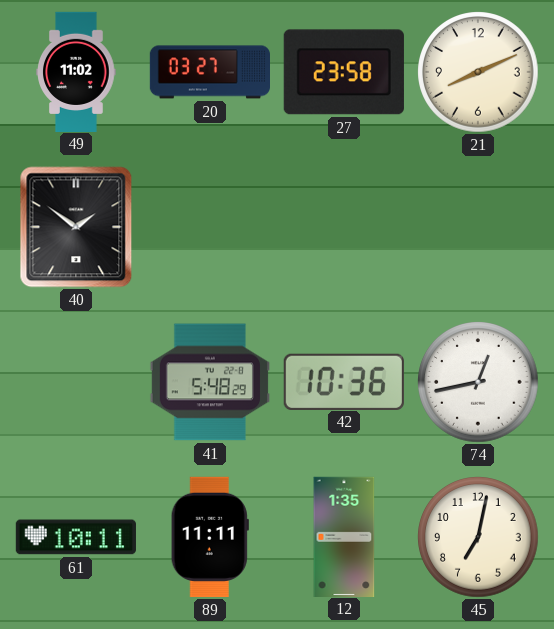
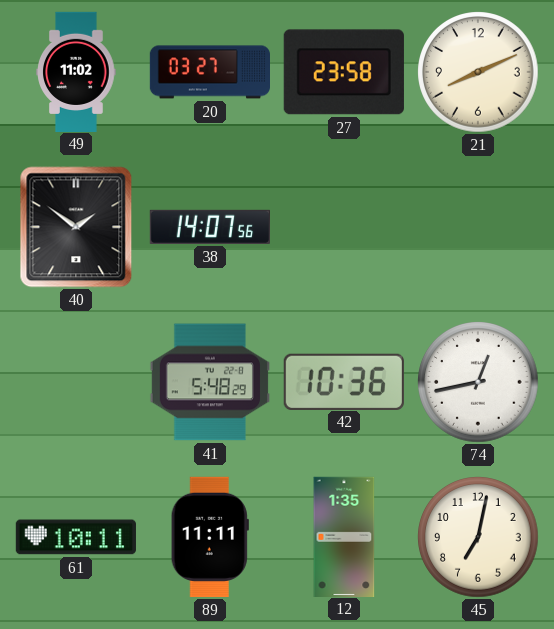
38: none -> 14:07 (209, 227)
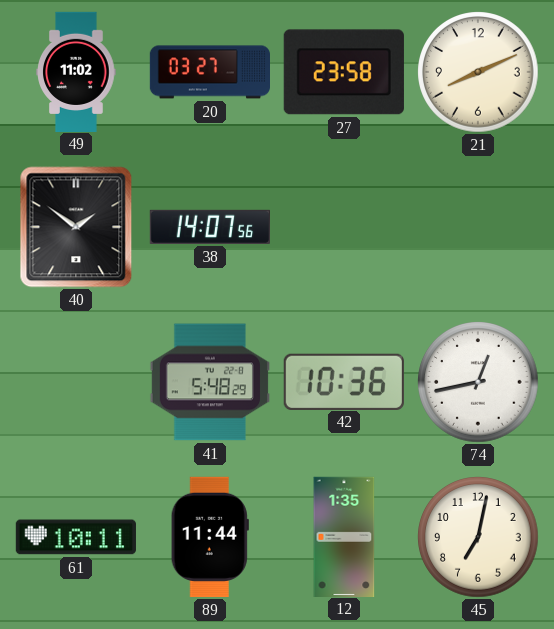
89: 11:11 -> 11:44 (210, 537)
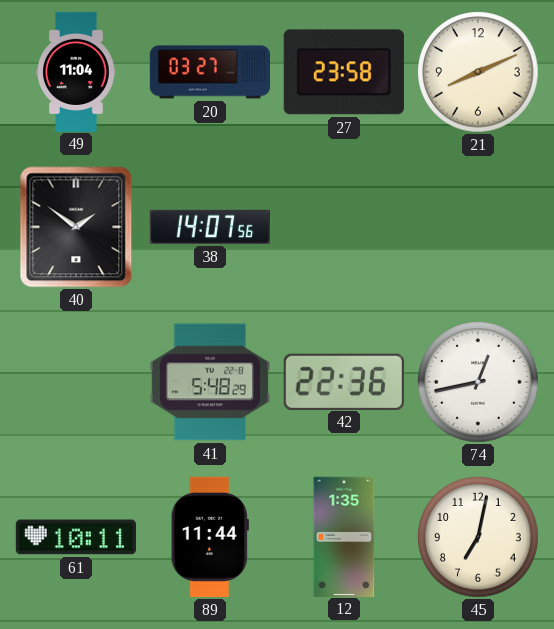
49: 11:02 -> 11:04 (76, 71)
42: 10:36 -> 22:36 (344, 381)
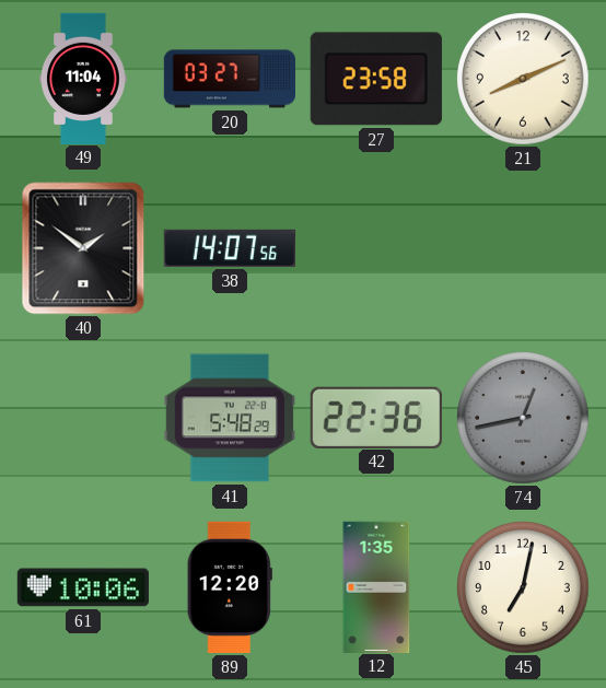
74 dial: white -> grey (523, 418)
61: 10:11 -> 10:06 (83, 587)
89: 11:44 -> 12:20 (230, 587)
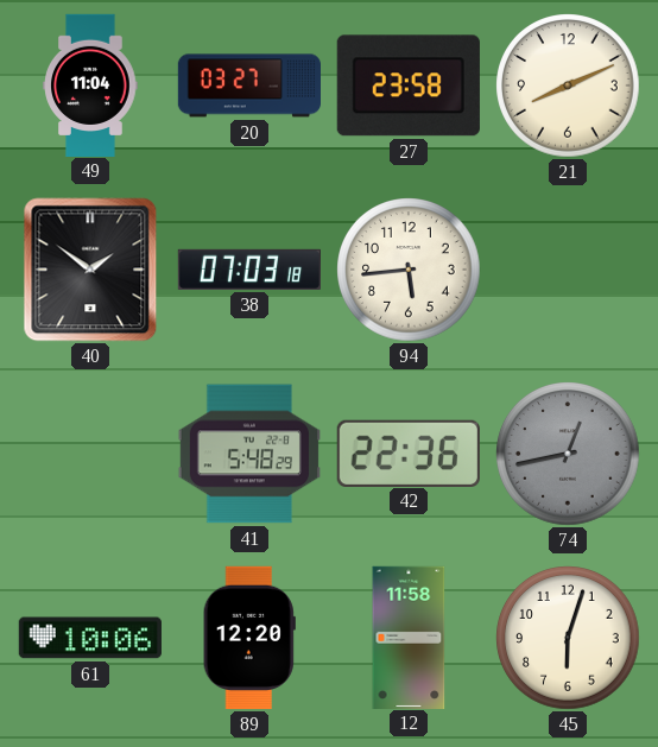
38: 14:07 -> 07:03 (248, 270)
94: none -> 5:44 (409, 270)
12: 1:35 -> 11:58 (409, 637)
45: 7:02 -> 6:03 (568, 638)
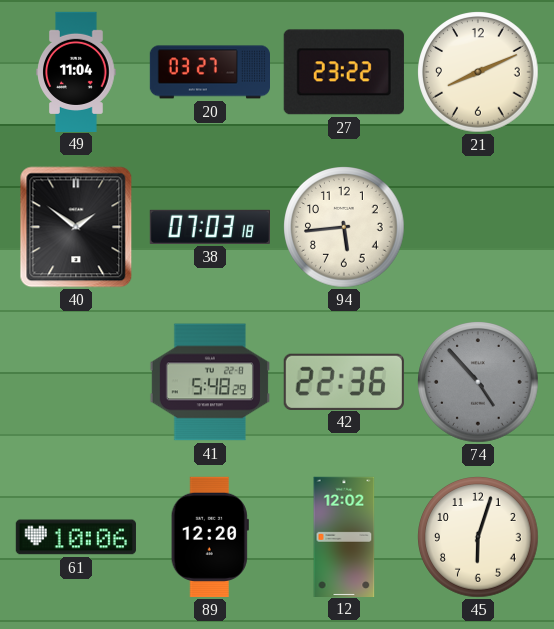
27: 23:58 -> 23:22 (344, 72)
74: 12:43 -> 4:53 (478, 382)
12: 11:58 -> 12:02 (344, 536)
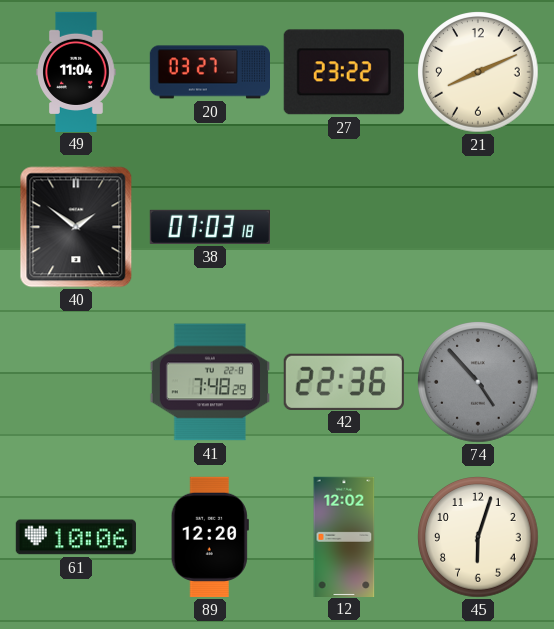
94: 5:44 -> none (344, 227)
41: 5:48 -> 7:48 (210, 382)
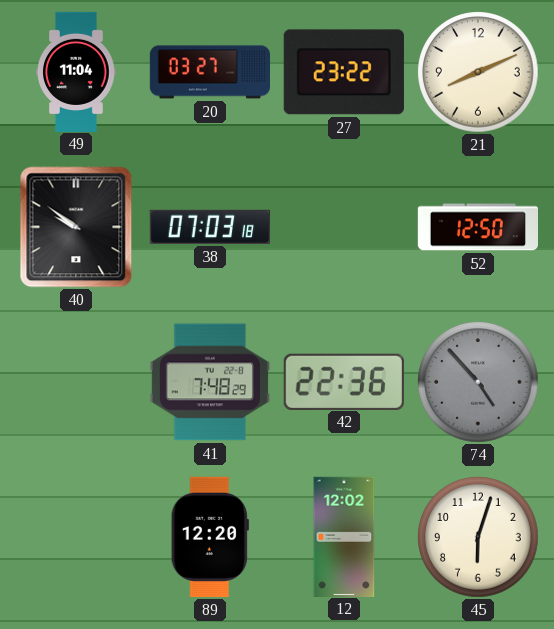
40: 1:51 -> 9:51 (76, 227)
52: none -> 12:50 (477, 227)
61: 10:06 -> none (76, 537)
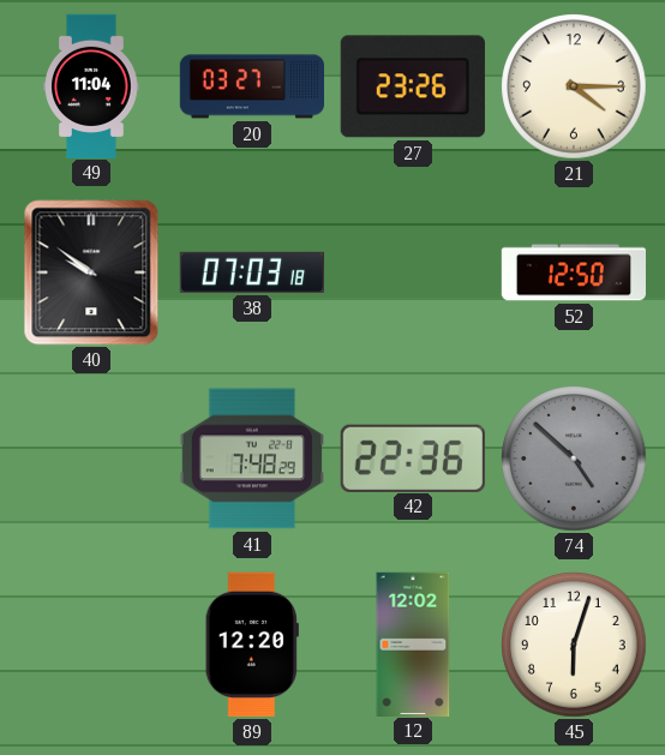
27: 23:22 -> 23:26 (413, 86)
21: 8:11 -> 4:15 (574, 86)
74: 4:53 -> 4:52 (574, 459)
